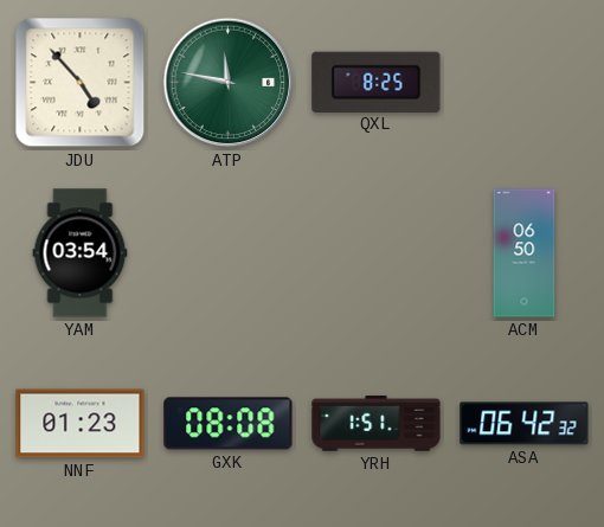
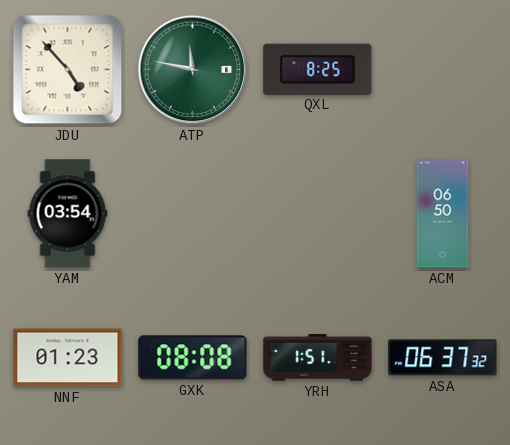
ASA: 06:42 -> 06:37 (443, 358)
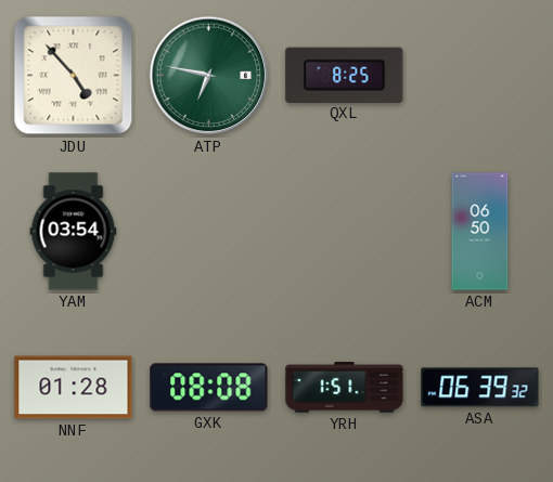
ATP: 11:47 -> 6:47 (209, 76)
NNF: 01:23 -> 01:28 (74, 388)
ASA: 06:37 -> 06:39 (480, 388)
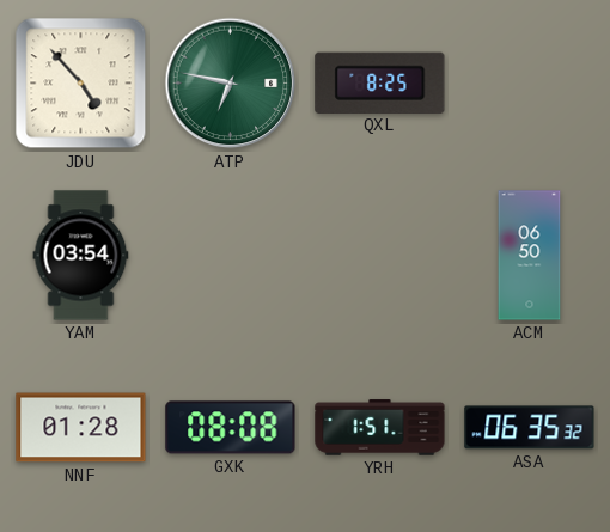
ASA: 06:39 -> 06:35 (530, 428)
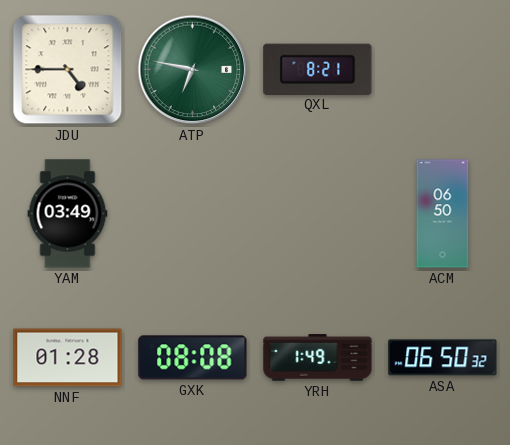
JDU: 4:53 -> 4:45 (68, 70)
QXL: 8:25 -> 8:21 (318, 69)
YAM: 03:54 -> 03:49 (68, 214)
YRH: 1:51 -> 1:49 (318, 358)
ASA: 06:35 -> 06:50 (443, 358)
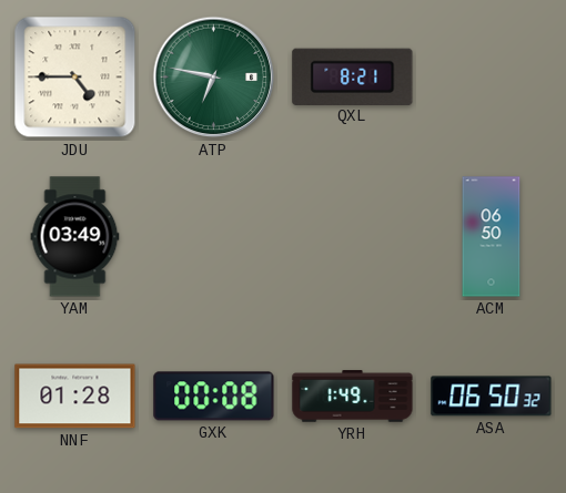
GXK: 08:08 -> 00:08 (214, 397)
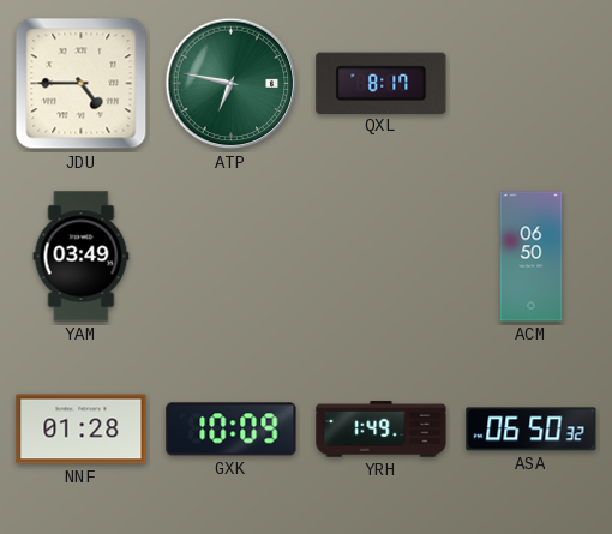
QXL: 8:21 -> 8:17 (382, 83)
GXK: 00:08 -> 10:09 (232, 430)
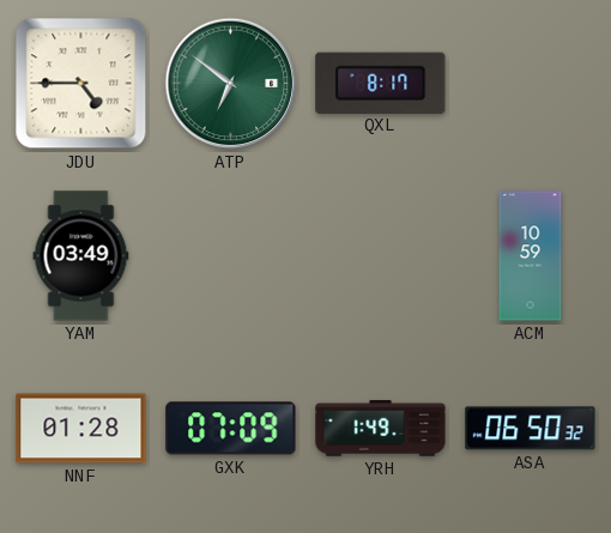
ATP: 6:47 -> 6:51 (231, 84)
ACM: 06:50 -> 10:59 (531, 256)
GXK: 10:09 -> 07:09 (231, 429)
